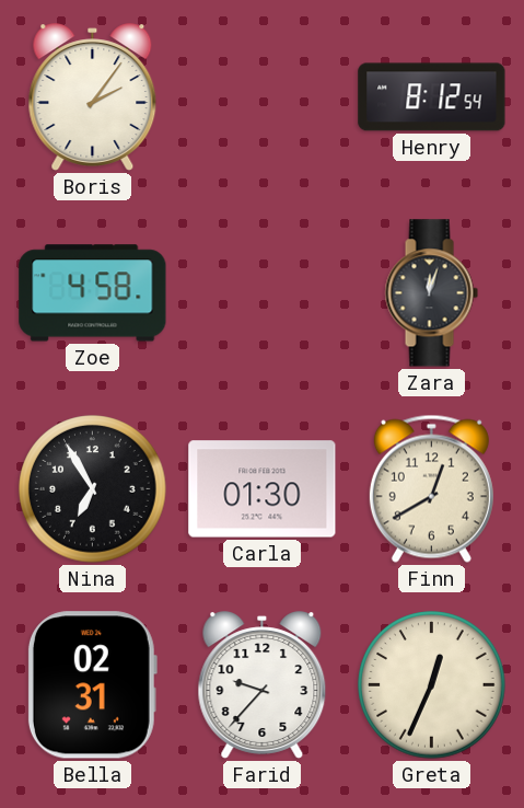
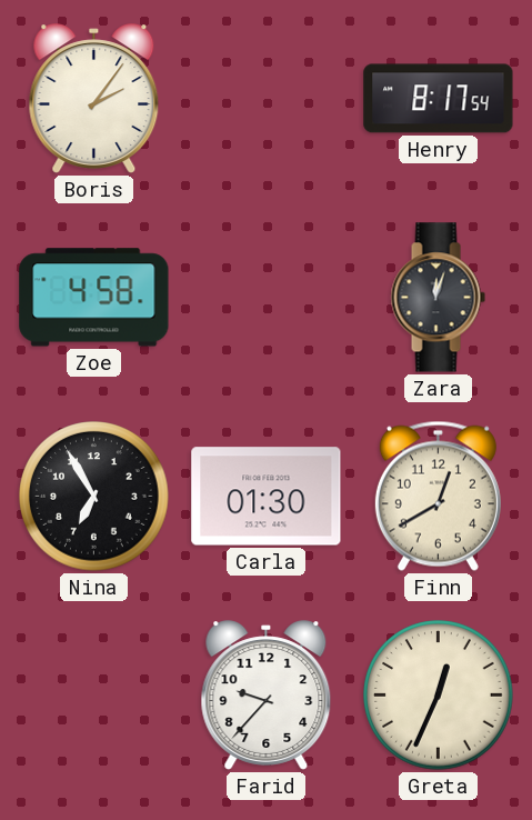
Henry: 8:12 -> 8:17 (439, 99)
Bella: 02:31 -> none (92, 685)
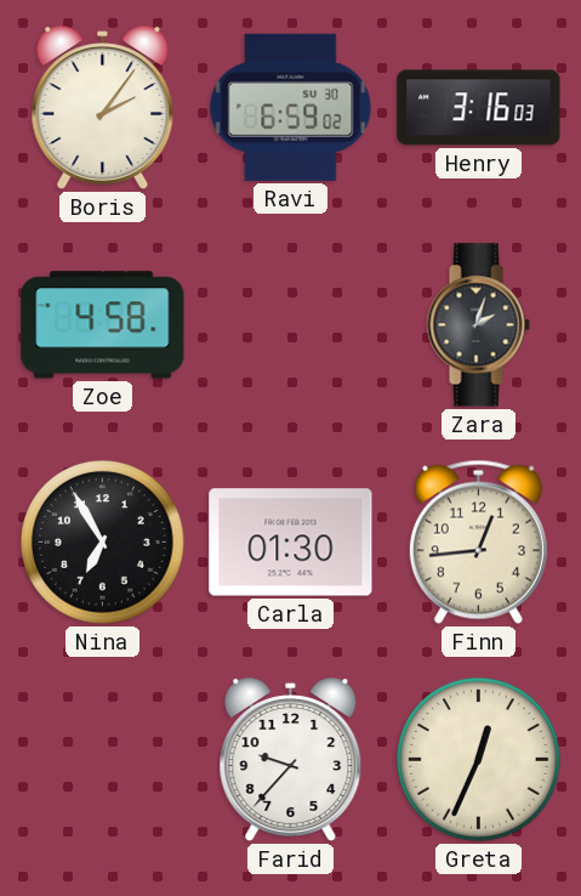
Ravi: none -> 6:59 (291, 107)
Henry: 8:17 -> 3:16 (479, 108)
Zara: 12:03 -> 2:03 (478, 325)
Finn: 12:40 -> 12:44 (478, 541)
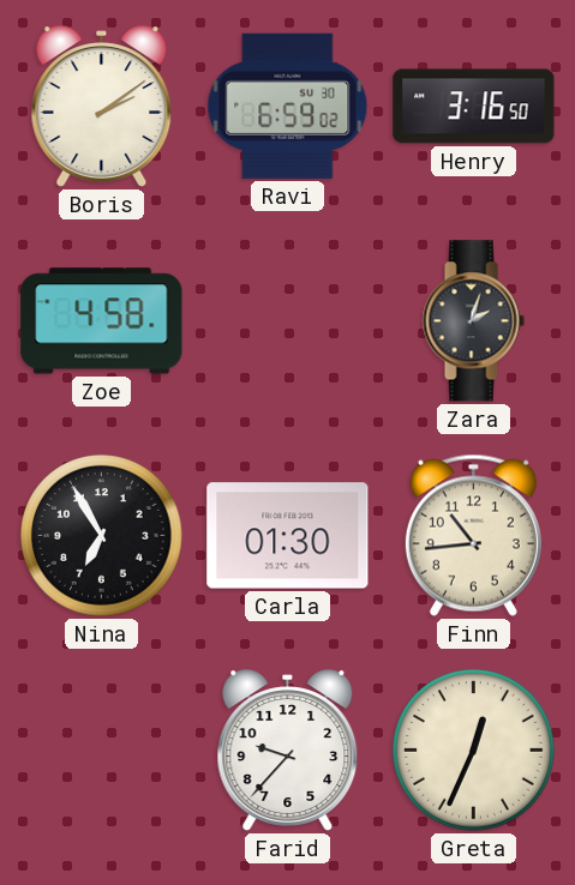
Boris: 2:06 -> 2:09 (102, 107)
Henry: 3:16:03 -> 3:16:50 (474, 107)
Finn: 12:44 -> 10:44 (473, 535)
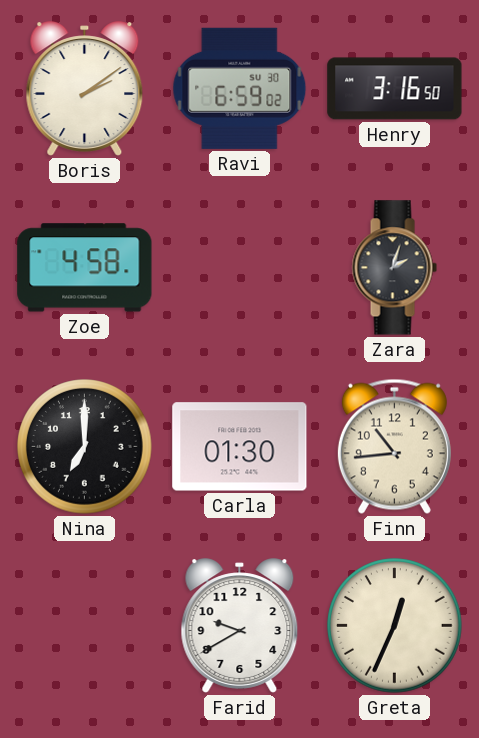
Nina: 6:55 -> 7:00 (85, 447)
Farid: 9:37 -> 9:40 (240, 626)
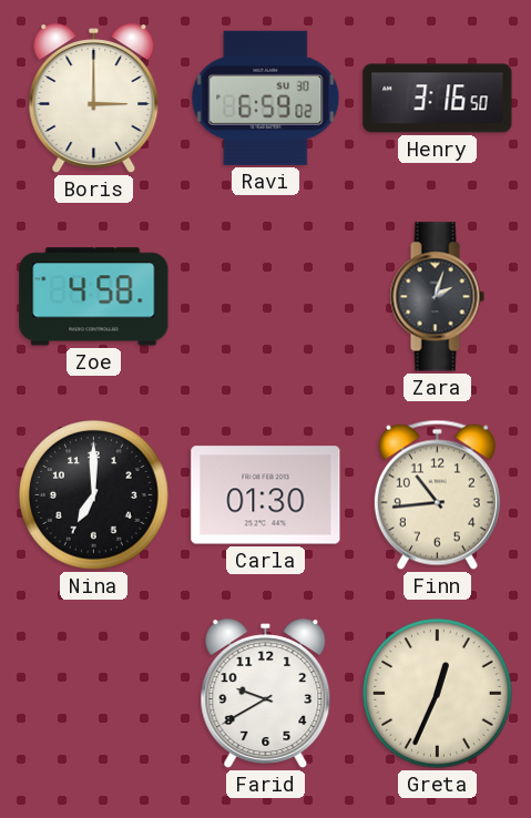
Boris: 2:09 -> 3:00 (94, 99)
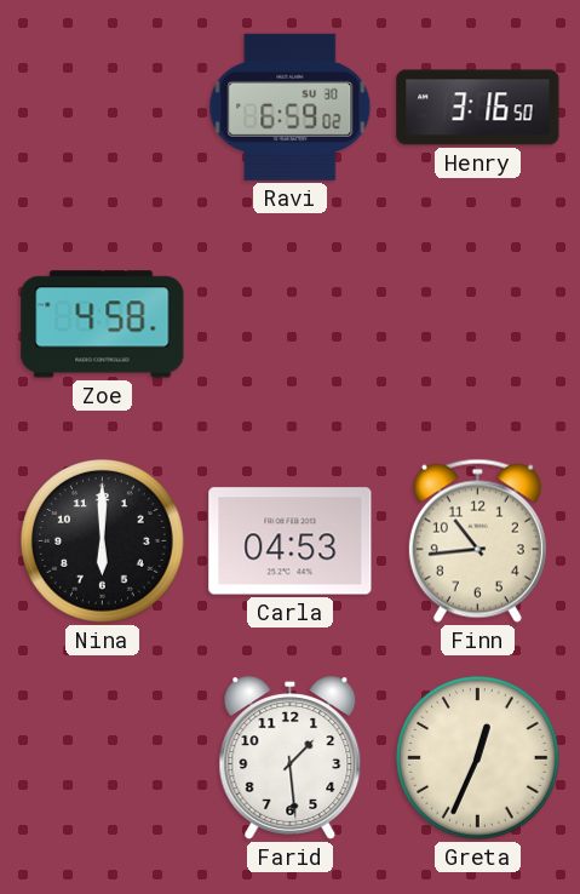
Boris: 3:00 -> none (94, 99)
Zara: 2:03 -> none (437, 297)
Nina: 7:00 -> 6:00 (103, 541)
Carla: 01:30 -> 04:53 (291, 541)
Farid: 9:40 -> 1:29 (291, 758)
